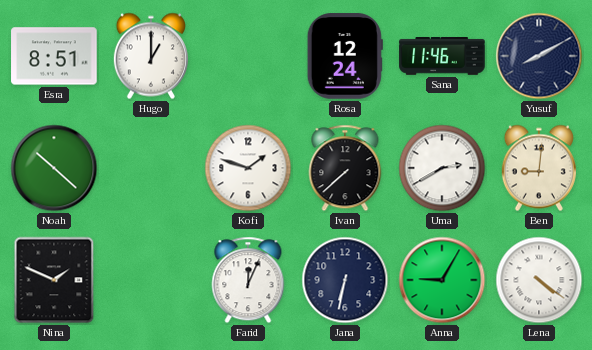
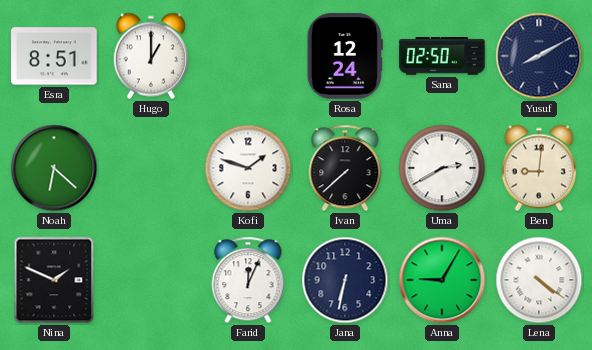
Sana: 11:46 -> 02:50 (442, 57)
Noah: 10:22 -> 6:22 (54, 168)
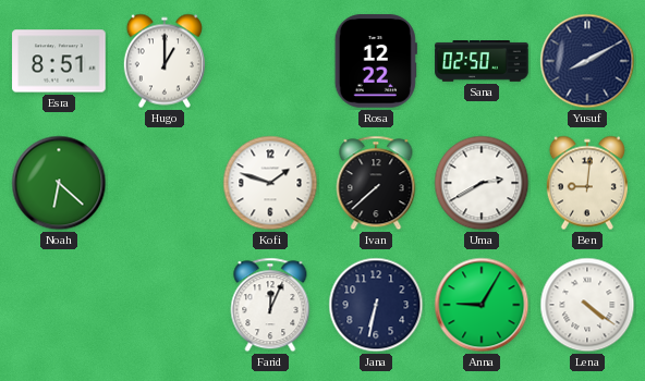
Rosa: 12:24 -> 12:22 (376, 61)
Nina: 1:49 -> none (54, 280)
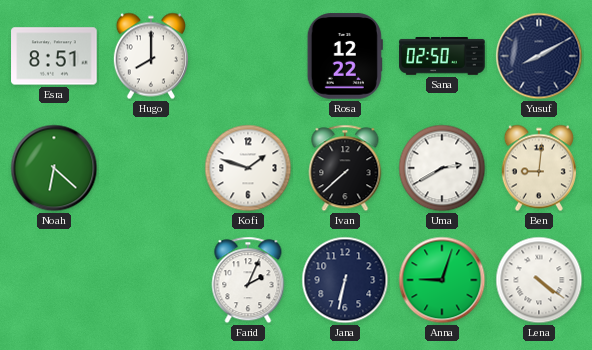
Hugo: 1:00 -> 8:00 (151, 56)
Farid: 12:04 -> 2:04 (248, 280)
Anna: 9:05 -> 9:03 (442, 280)
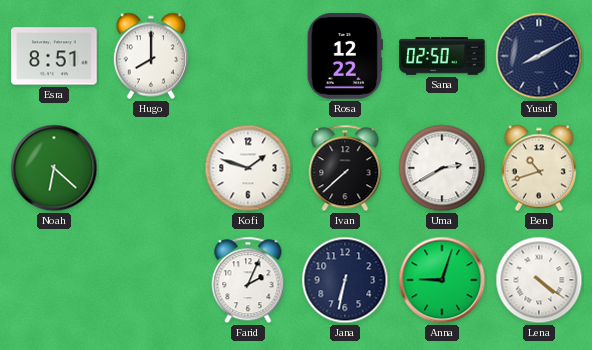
Ben: 9:01 -> 10:42 (539, 168)
